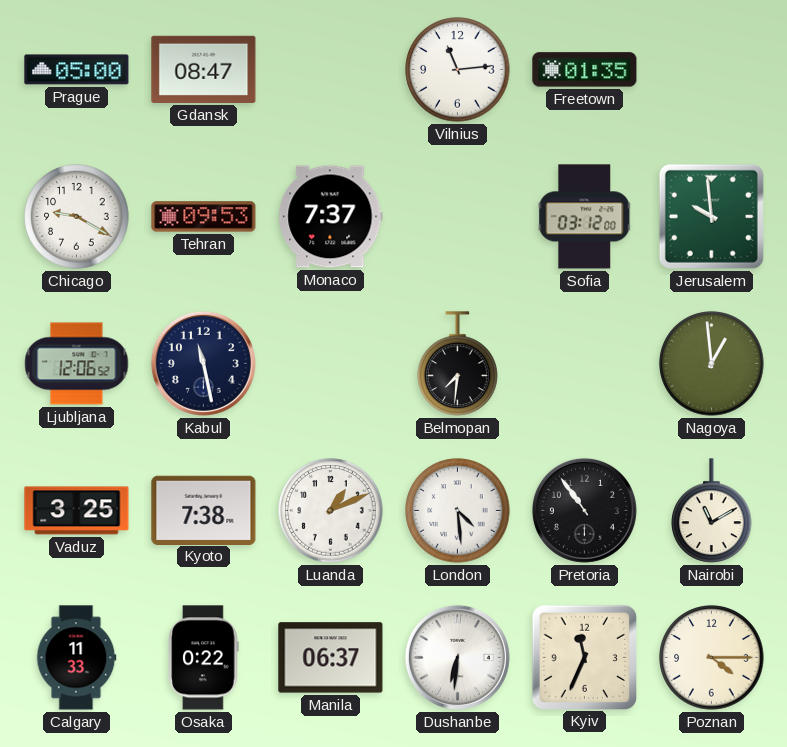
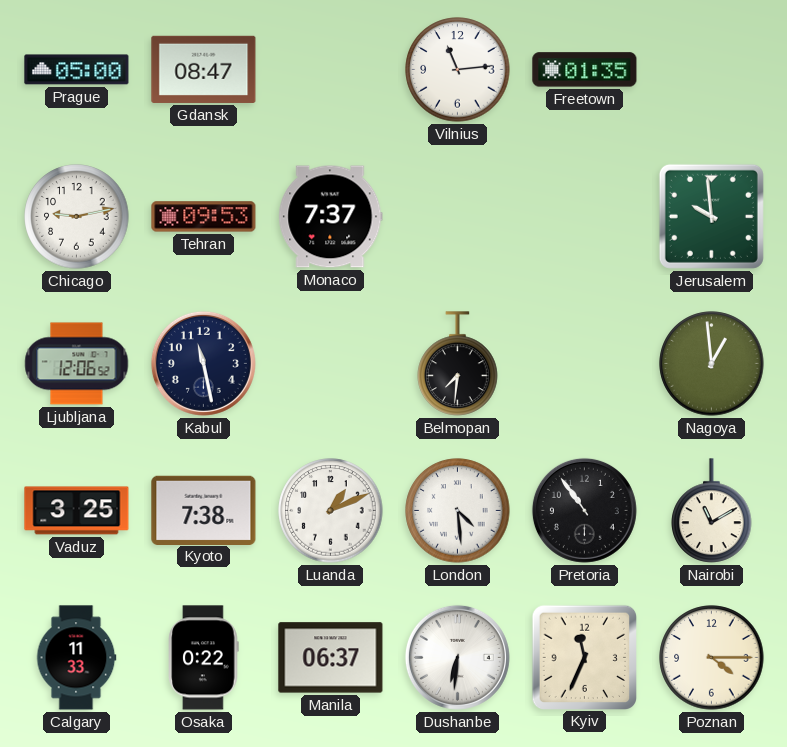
Chicago: 9:20 -> 9:13 (77, 217)
Sofia: 03:12 -> none (585, 217)
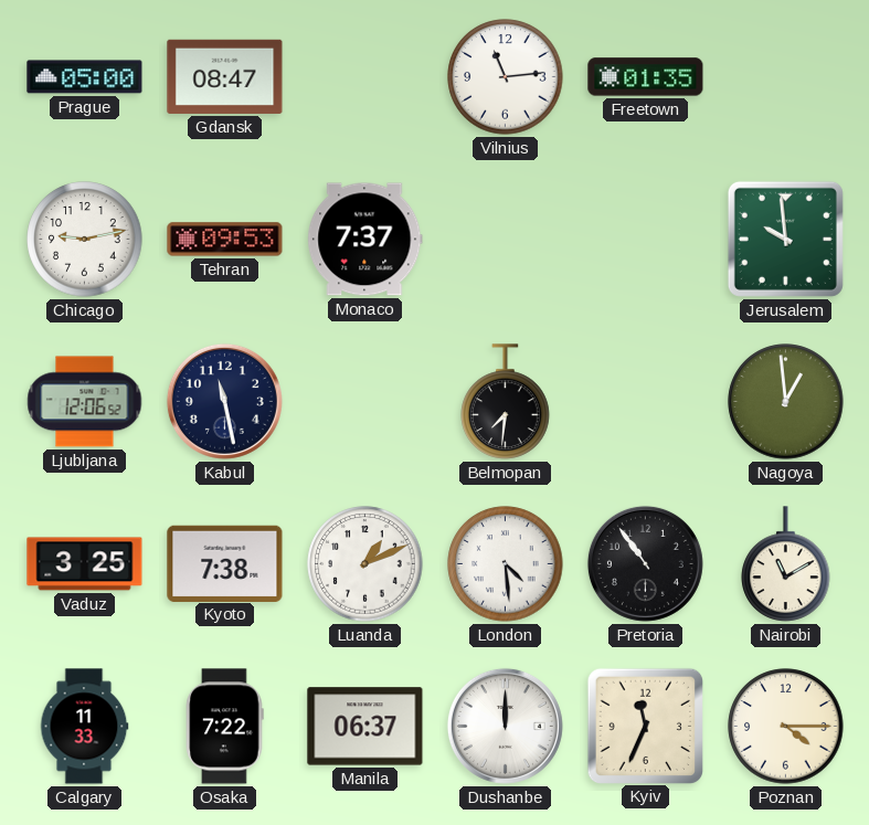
Osaka: 0:22 -> 7:22 (224, 727)
Dushanbe: 6:31 -> 12:00 (505, 726)
